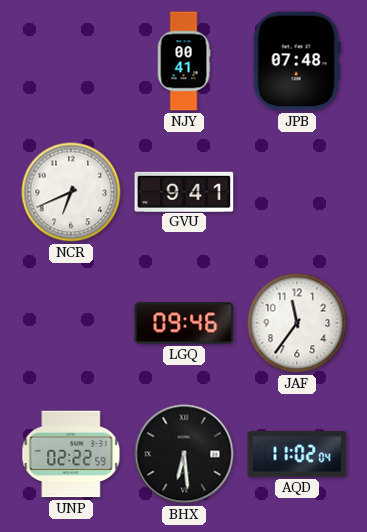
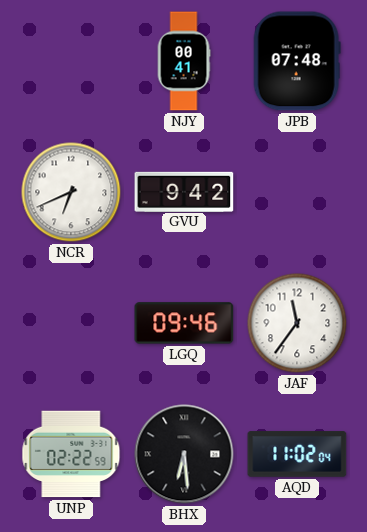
GVU: 9:41 -> 9:42 (184, 191)
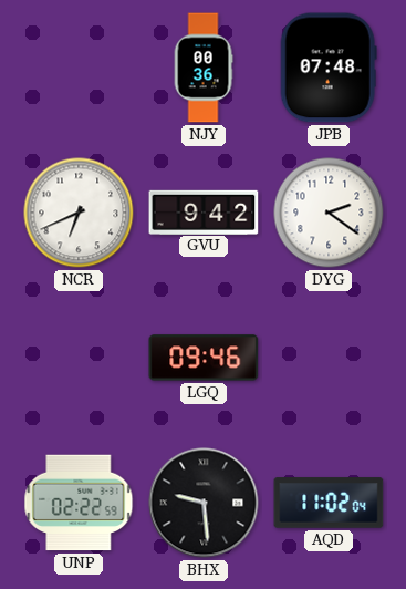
NJY: 00:41 -> 00:36 (204, 68)
DYG: none -> 2:21 (329, 213)
JAF: 11:36 -> none (297, 323)
BHX: 6:29 -> 9:29 (204, 503)
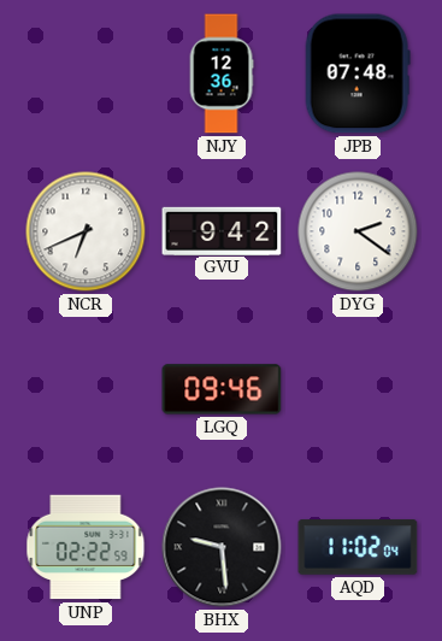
NJY: 00:36 -> 12:36 (222, 73)
